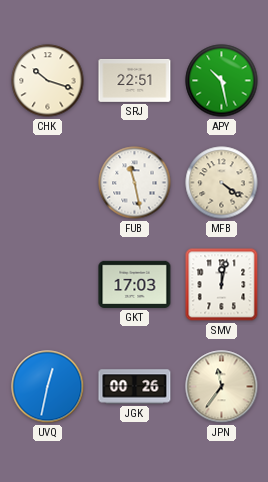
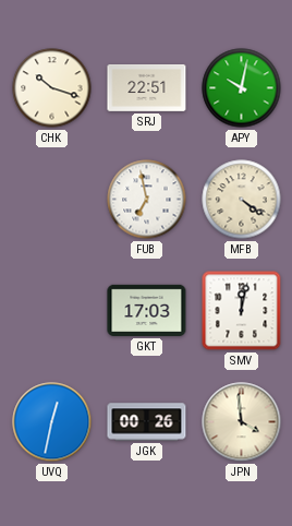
APY: 10:28 -> 10:02 (242, 88)
FUB: 11:28 -> 6:58 (147, 200)
JPN: 11:36 -> 3:59 (242, 422)
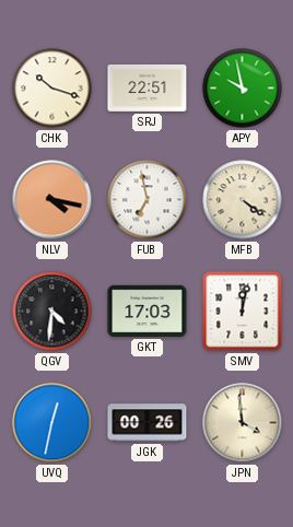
APY: 10:02 -> 9:58 (243, 89)
NLV: none -> 4:17 (52, 200)
QGV: none -> 4:31 (52, 312)
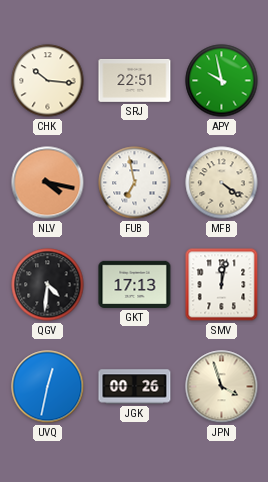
CHK: 10:18 -> 10:16 (48, 81)
GKT: 17:03 -> 17:13 (135, 284)
JPN: 3:59 -> 3:57 (222, 387)
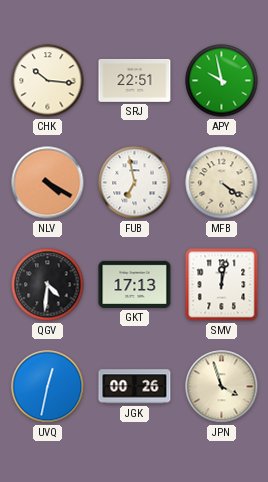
NLV: 4:17 -> 4:20 (48, 183)
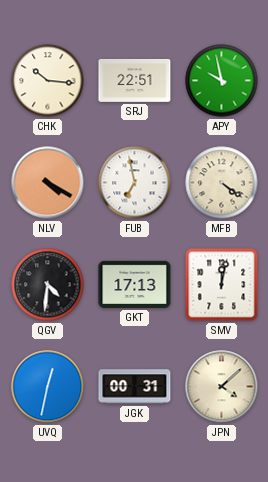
JGK: 00:26 -> 00:31 (135, 387)
JPN: 3:57 -> 4:08 (222, 387)
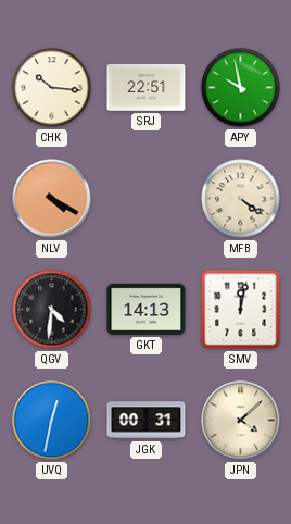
FUB: 6:58 -> none (135, 183)
GKT: 17:13 -> 14:13 (147, 309)
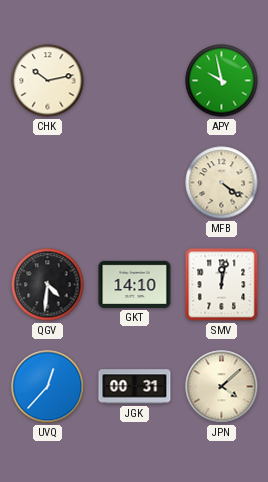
CHK: 10:16 -> 10:13 (48, 81)
SRJ: 22:51 -> none (147, 87)
NLV: 4:20 -> none (52, 199)
GKT: 14:13 -> 14:10 (135, 284)
UVQ: 12:32 -> 12:37 (48, 387)
